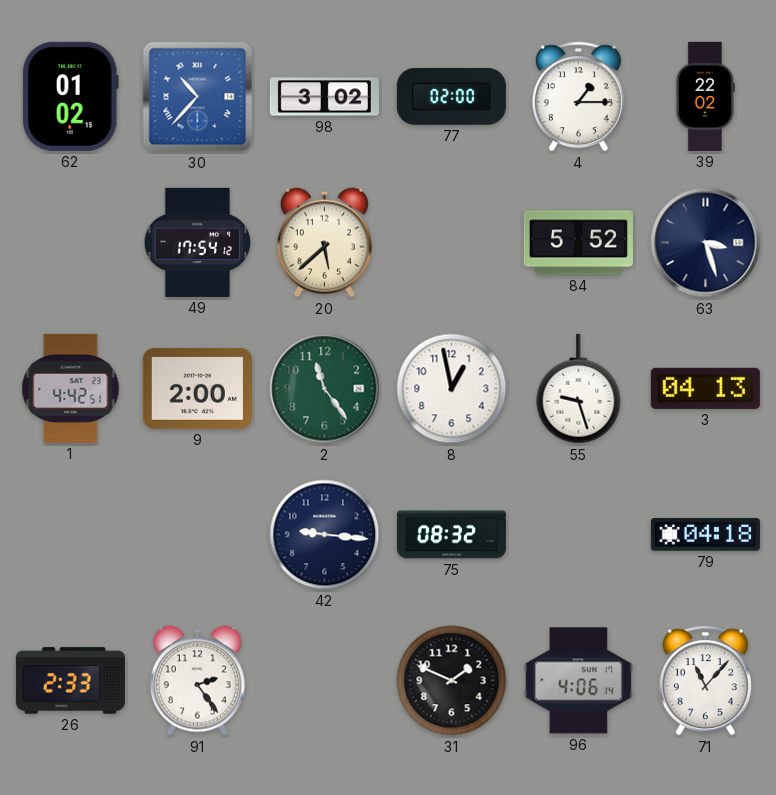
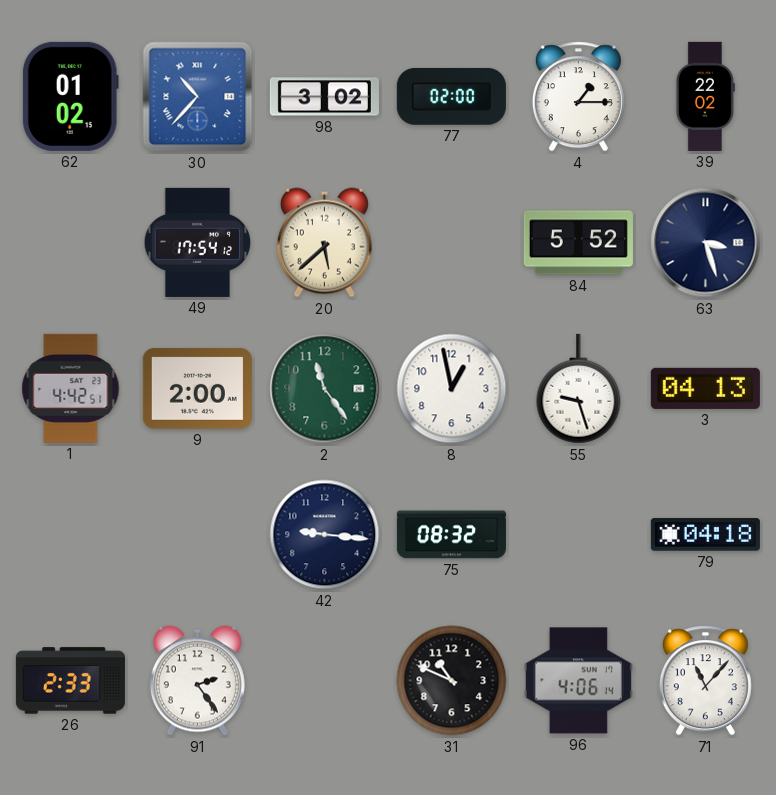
31: 1:49 -> 10:49 (452, 681)
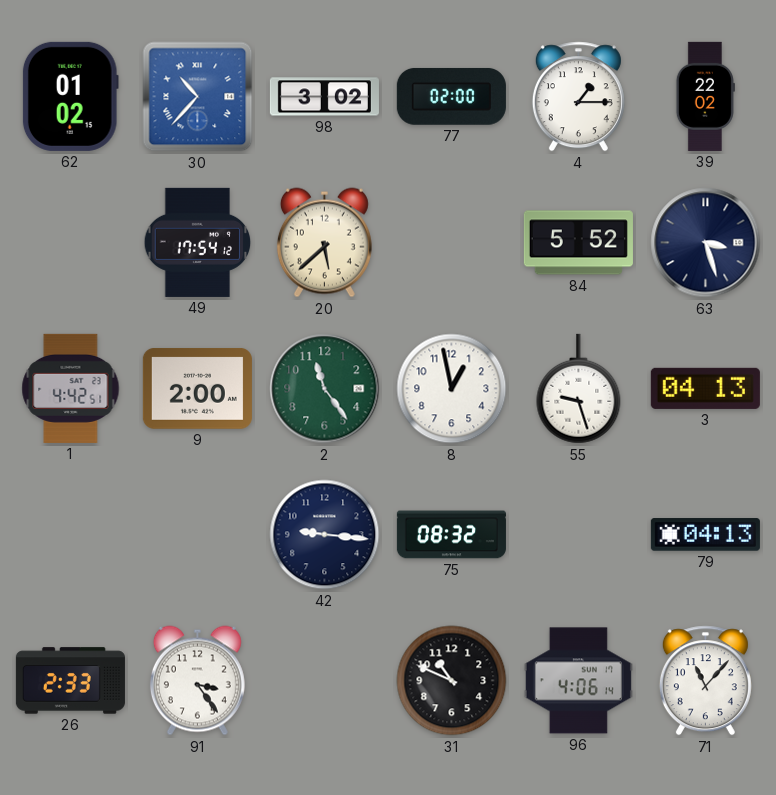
79: 04:18 -> 04:13 (705, 535)
91: 2:24 -> 3:24 (197, 681)
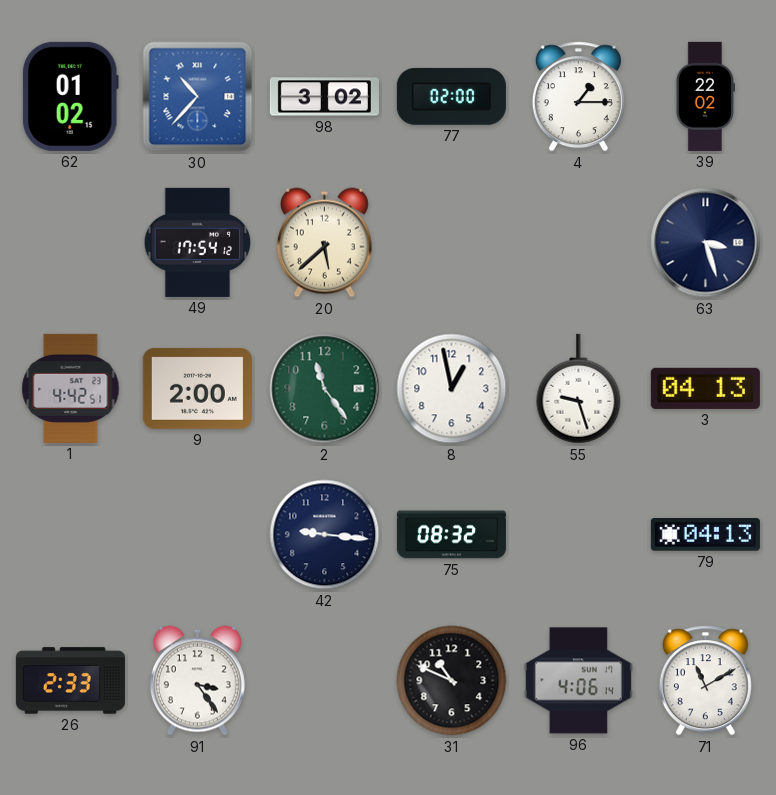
84: 5:52 -> none (578, 243)
71: 11:07 -> 11:10 (705, 681)
